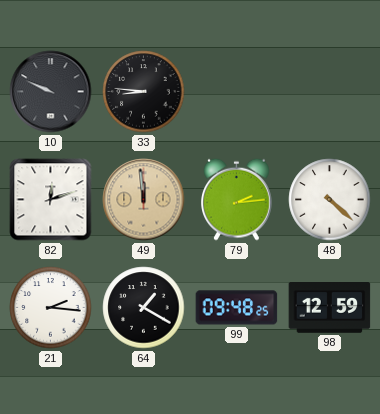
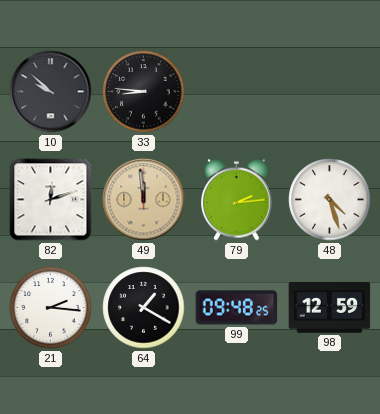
10: 9:49 -> 9:52 (51, 92)
48: 4:22 -> 4:27 (330, 200)
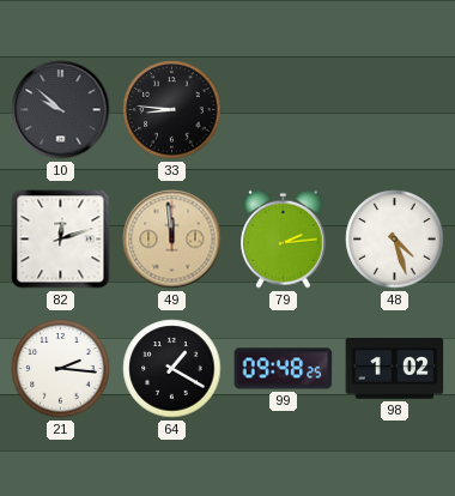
98: 12:59 -> 1:02 (395, 369)
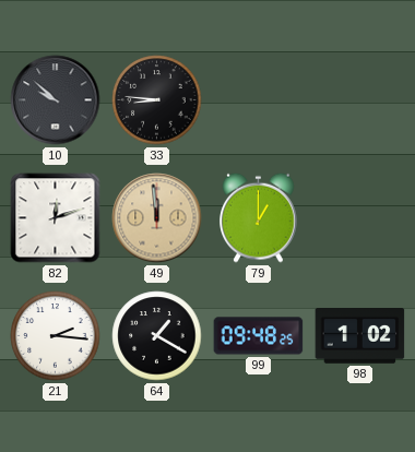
79: 2:14 -> 1:00 (259, 217)
48: 4:27 -> none (395, 240)
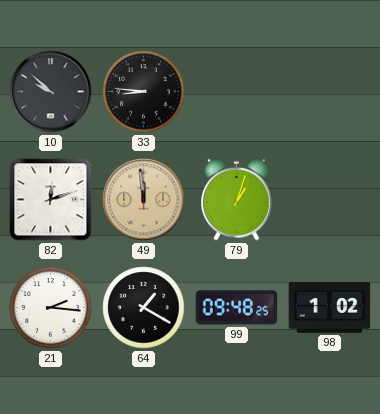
79: 1:00 -> 1:03 (237, 199)
